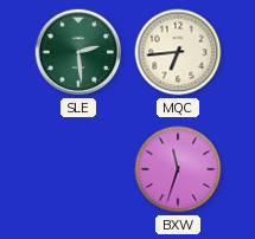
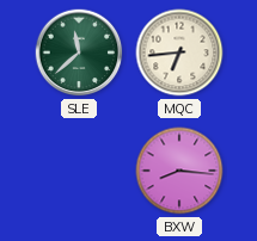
SLE: 2:29 -> 11:38 (79, 52)
BXW: 11:33 -> 8:16 (179, 171)
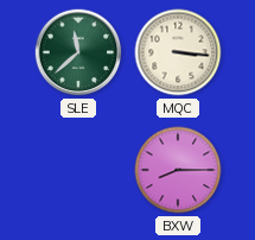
MQC: 6:44 -> 3:16 (178, 52)
BXW: 8:16 -> 8:15 (178, 170)
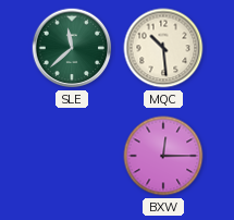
MQC: 3:16 -> 10:29 (163, 48)
BXW: 8:15 -> 12:15 (163, 156)
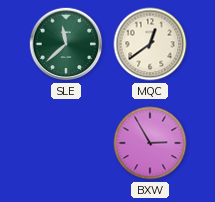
MQC: 10:29 -> 12:39 (150, 44)
BXW: 12:15 -> 2:55 (150, 143)
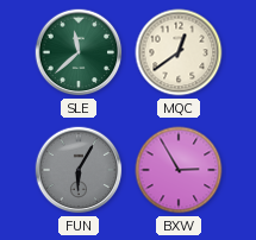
FUN: none -> 6:05 (79, 170)
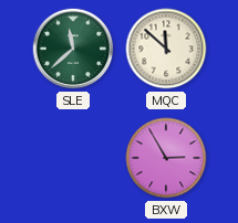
MQC: 12:39 -> 11:52 (166, 49)
FUN: 6:05 -> none (79, 170)
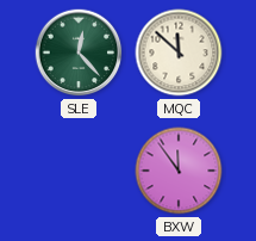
SLE: 11:38 -> 12:23 (79, 52)
BXW: 2:55 -> 11:54 (179, 171)
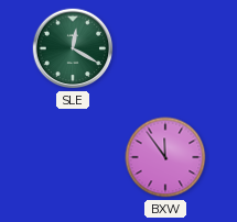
SLE: 12:23 -> 12:20 (73, 48)
MQC: 11:52 -> none (179, 52)
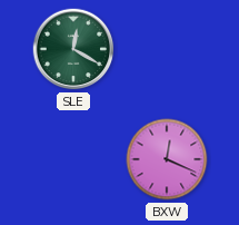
BXW: 11:54 -> 12:19 (167, 159)
